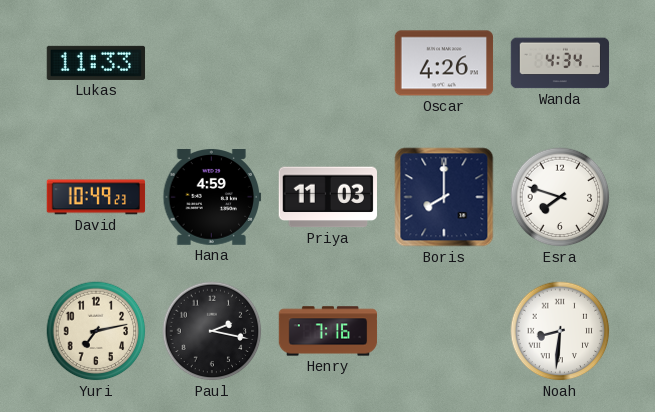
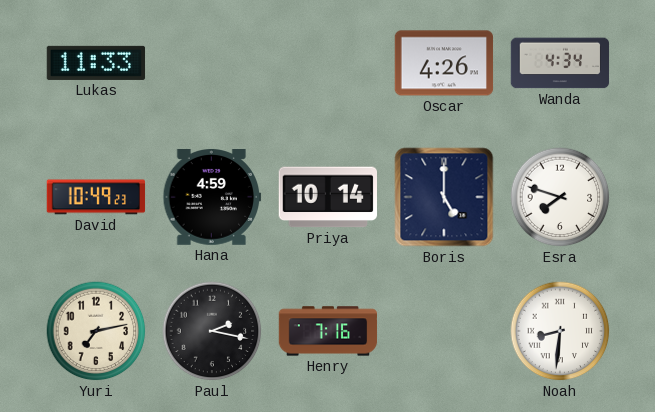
Priya: 11:03 -> 10:14 (327, 197)
Boris: 8:00 -> 5:00 (444, 197)
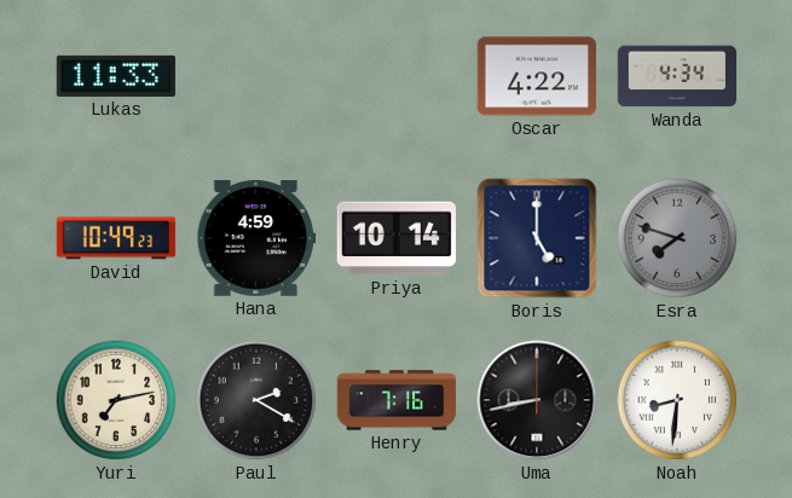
Oscar: 4:26 -> 4:22 (537, 76)
Esra dial: white -> grey (677, 238)
Paul: 2:17 -> 2:20 (256, 400)
Uma: none -> 8:43 (537, 400)
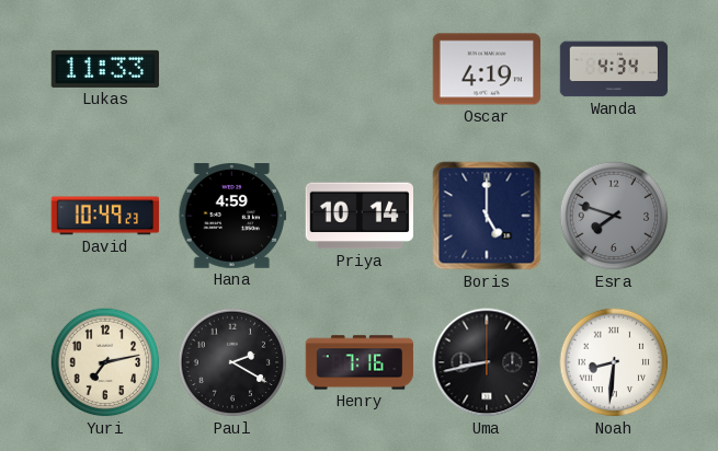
Oscar: 4:22 -> 4:19 (487, 69)
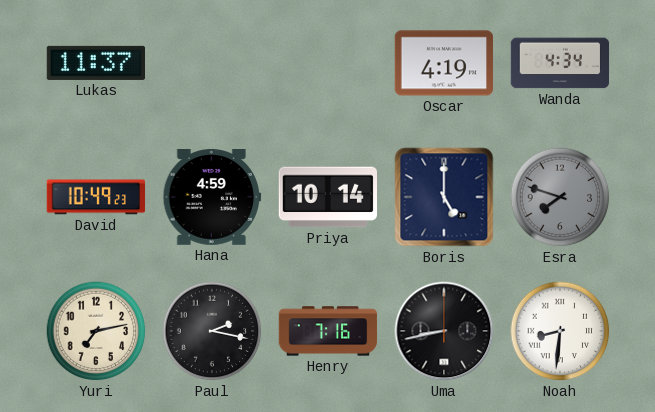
Lukas: 11:33 -> 11:37 (96, 63)
Paul: 2:20 -> 2:17 (212, 331)
